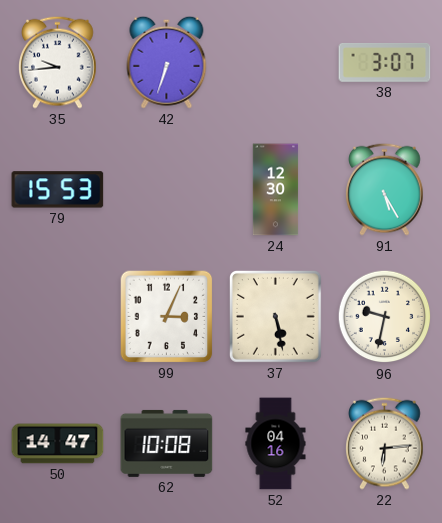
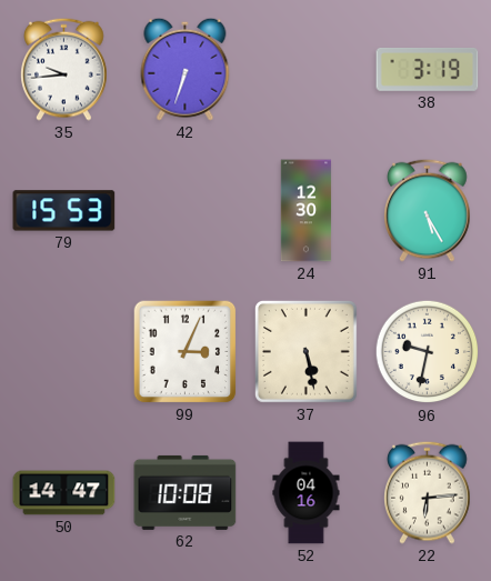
38: 3:07 -> 3:19 (428, 70)
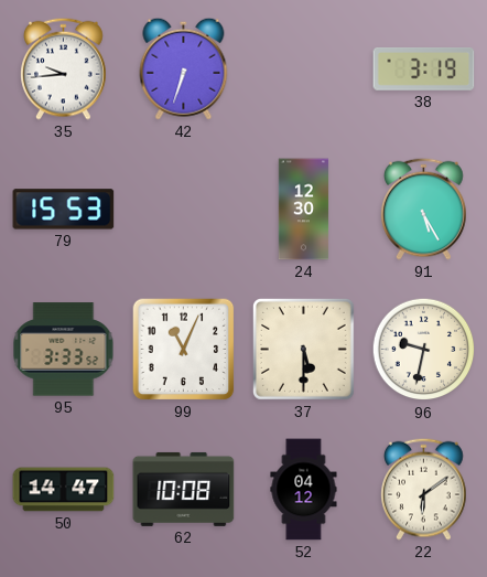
95: none -> 3:33 (64, 350)
99: 3:04 -> 11:04 (184, 350)
37: 5:28 -> 5:30 (303, 349)
52: 04:16 -> 04:12 (304, 490)
22: 6:14 -> 6:09 (424, 489)
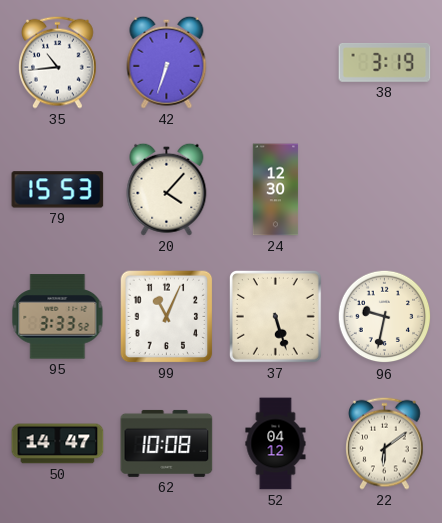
35: 9:44 -> 10:44 (58, 62)
20: none -> 4:07 (167, 189)
91: 5:25 -> none (424, 209)
37: 5:30 -> 5:27 (275, 316)
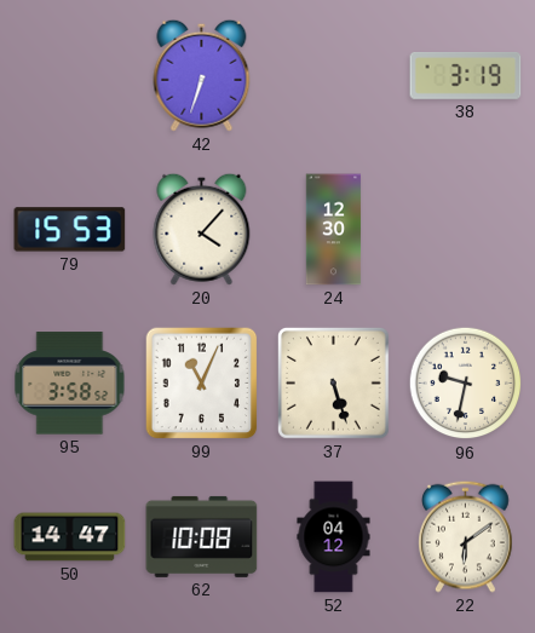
35: 10:44 -> none (58, 62)
95: 3:33 -> 3:58 (70, 384)
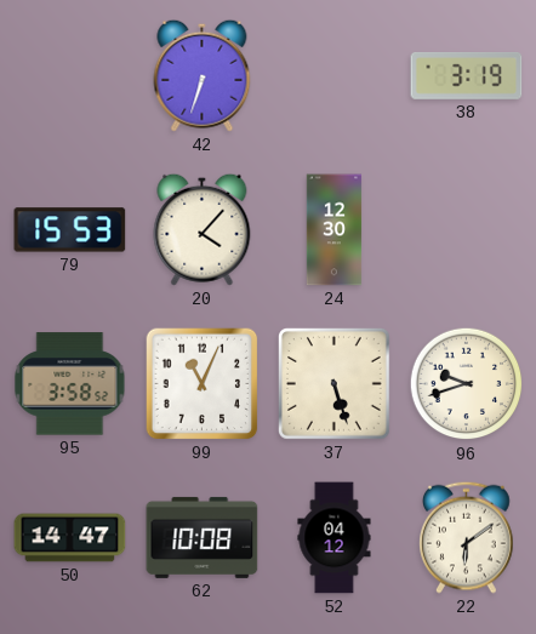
96: 9:32 -> 9:42 (467, 384)
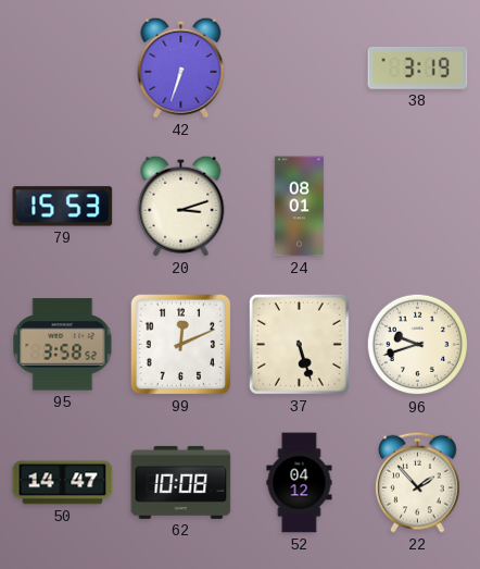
20: 4:07 -> 3:12 (181, 206)
24: 12:30 -> 08:01 (300, 207)
99: 11:04 -> 12:11 (181, 345)
22: 6:09 -> 1:53 (418, 482)
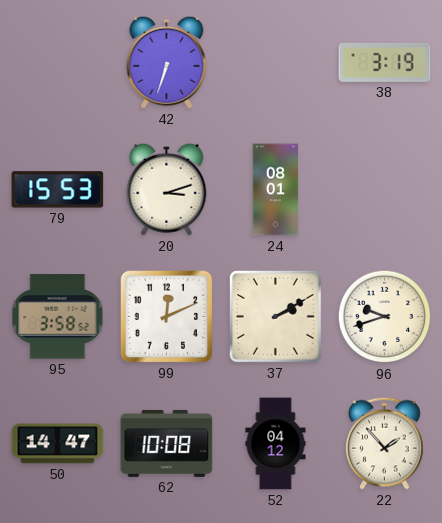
37: 5:27 -> 2:10 (275, 316)
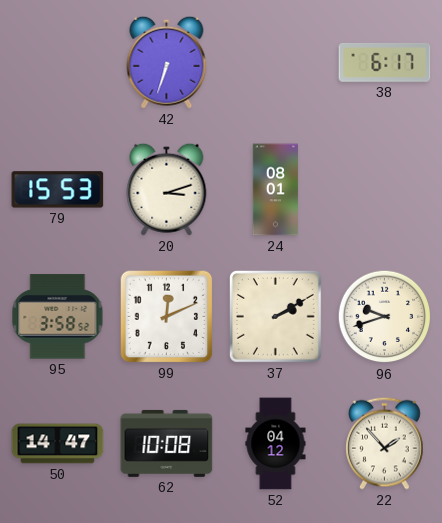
38: 3:19 -> 6:17 (385, 63)
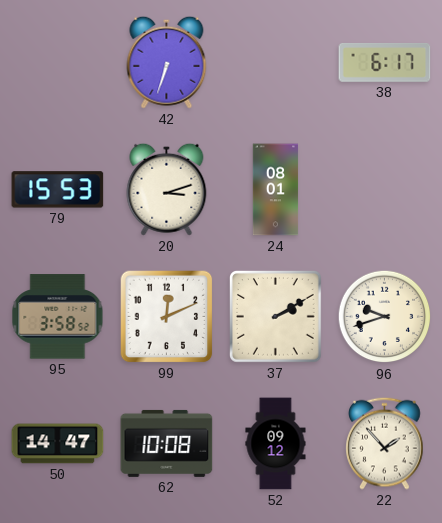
52: 04:12 -> 09:12 (276, 444)
